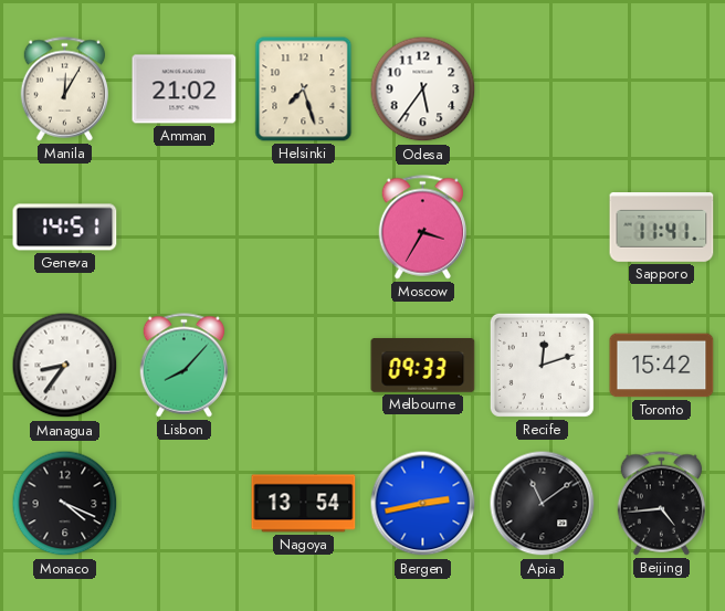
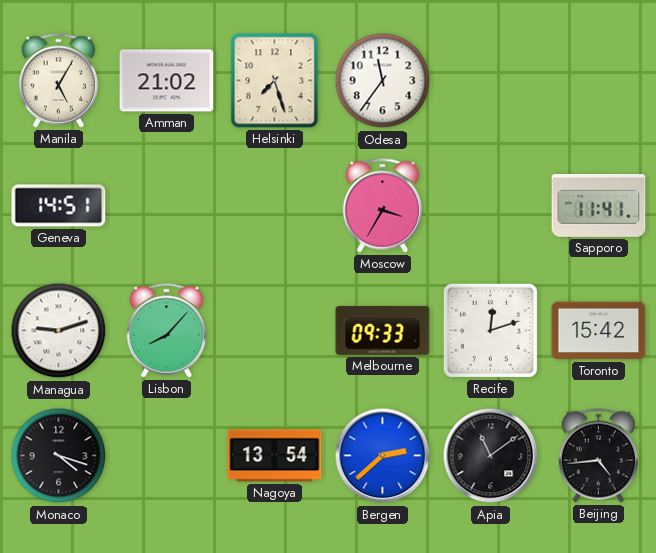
Manila: 12:05 -> 5:05 (58, 81)
Odesa: 5:36 -> 11:36 (383, 81)
Managua: 8:36 -> 9:12 (59, 331)
Monaco: 4:19 -> 4:18 (59, 456)
Bergen: 2:43 -> 2:38 (383, 456)
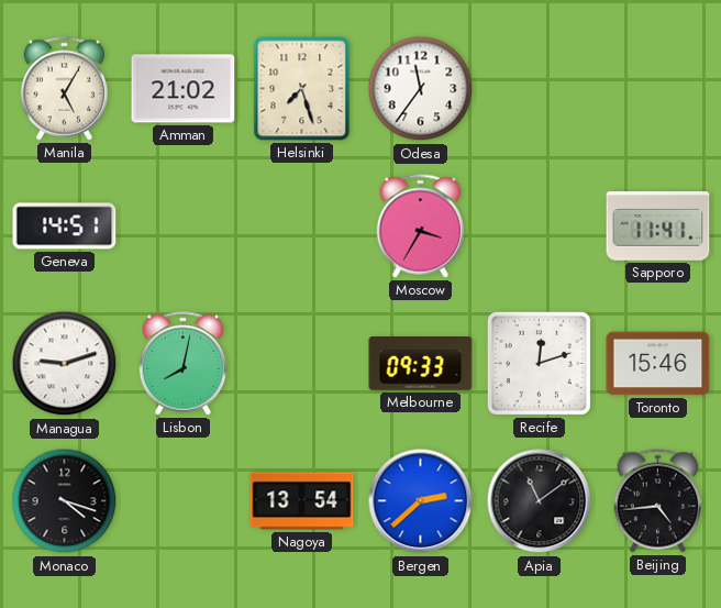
Lisbon: 8:07 -> 8:02 (182, 364)
Toronto: 15:42 -> 15:46 (658, 364)
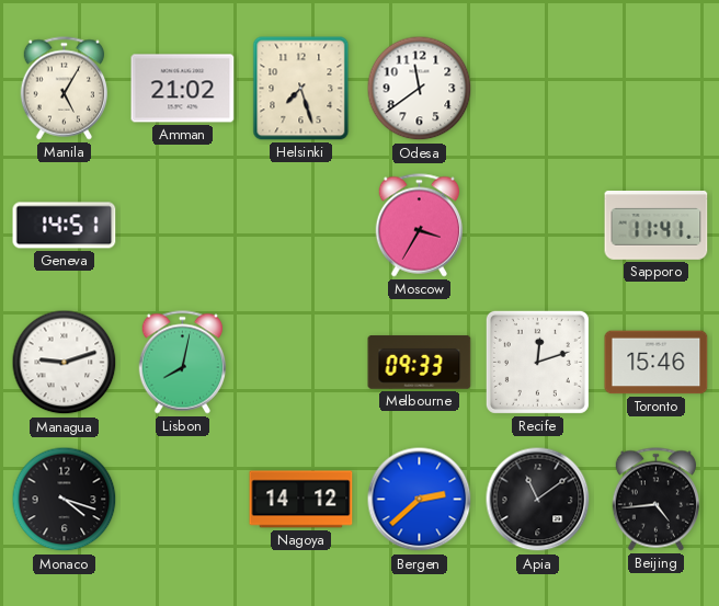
Odesa: 11:36 -> 11:39 (420, 89)
Nagoya: 13:54 -> 14:12 (301, 500)
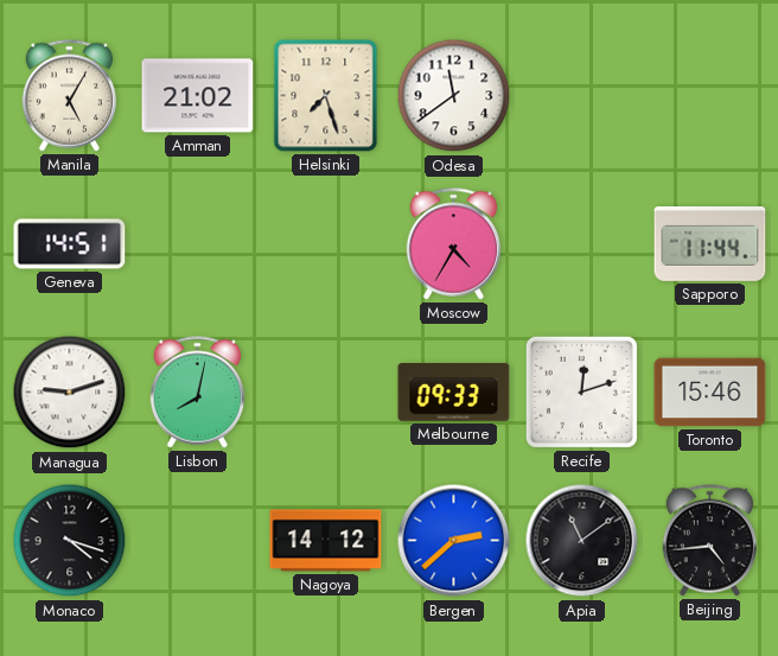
Moscow: 3:35 -> 4:35 (453, 244)
Sapporo: 11:41 -> 11:44 (710, 244)
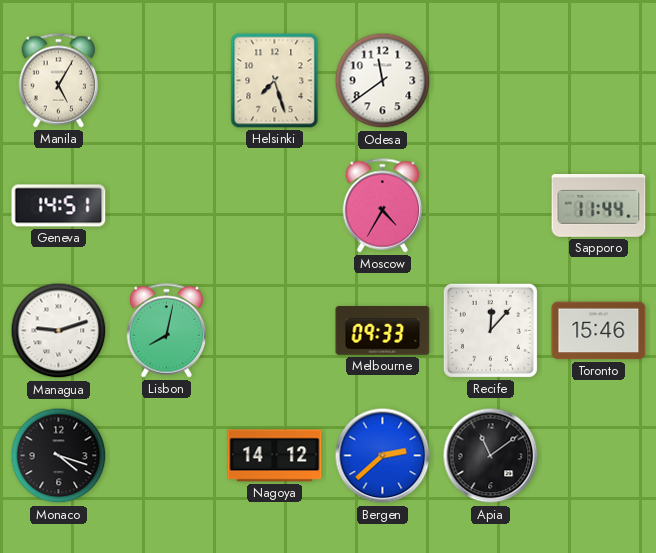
Amman: 21:02 -> none (198, 96)
Recife: 12:12 -> 12:07 (490, 330)
Beijing: 4:44 -> none (709, 541)
